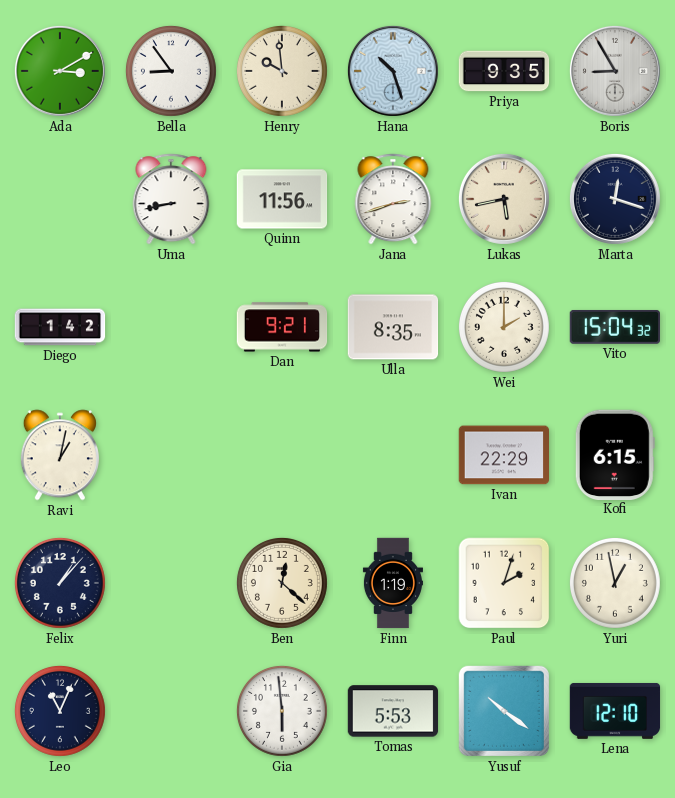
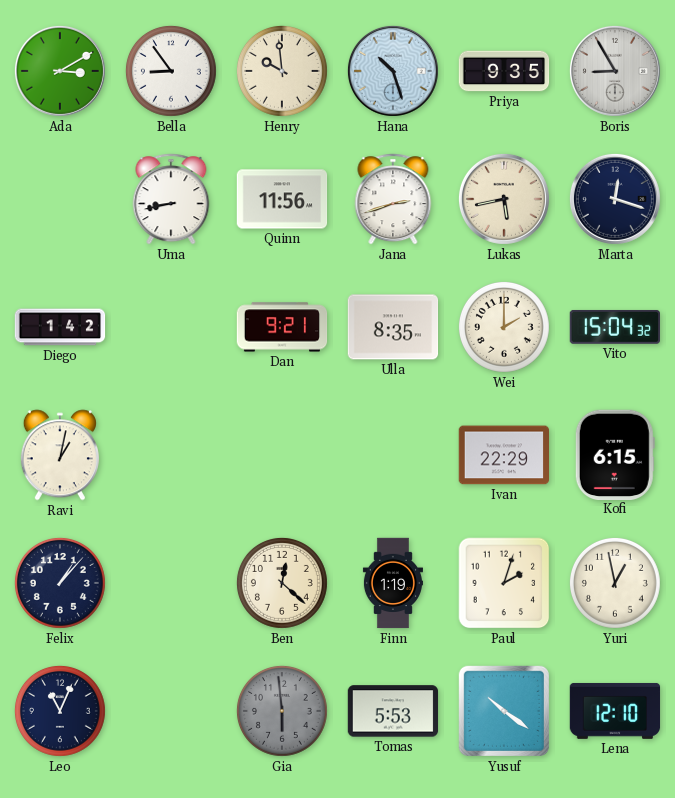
Gia dial: white -> grey (282, 711)
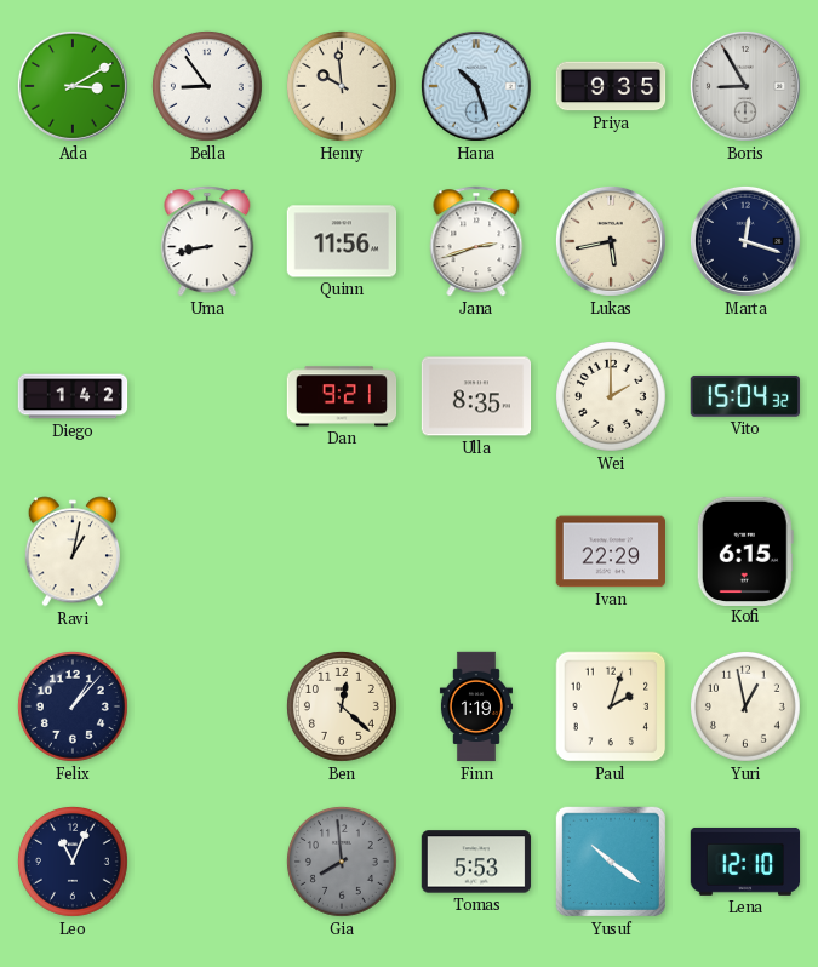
Gia: 5:59 -> 7:59 (342, 862)
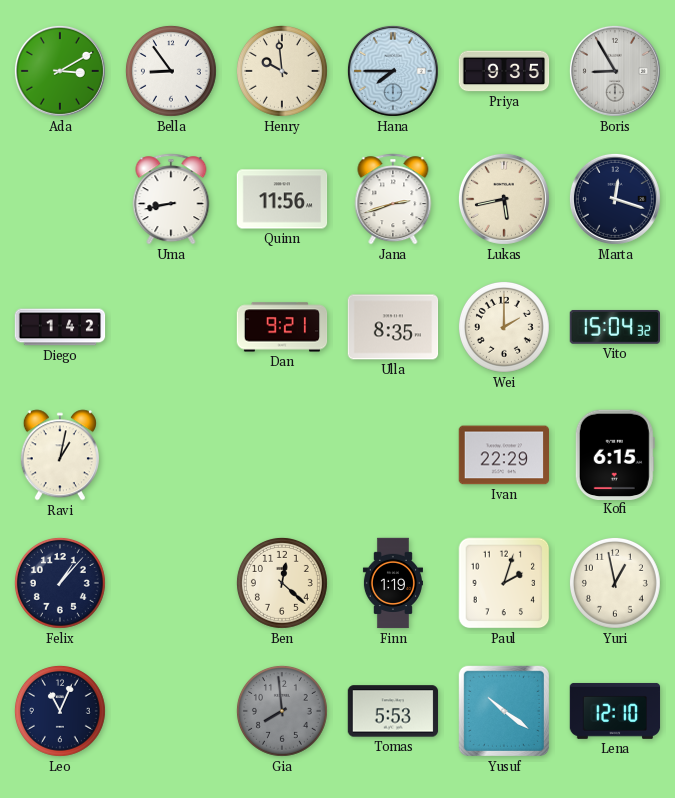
Hana: 10:27 -> 7:45 (393, 71)
